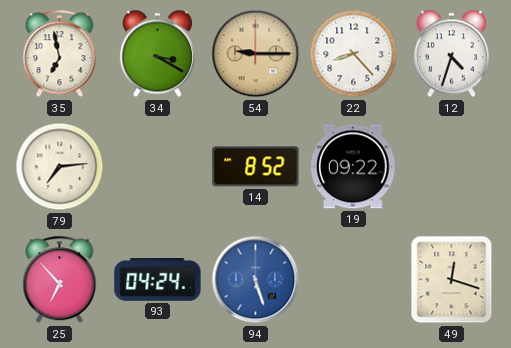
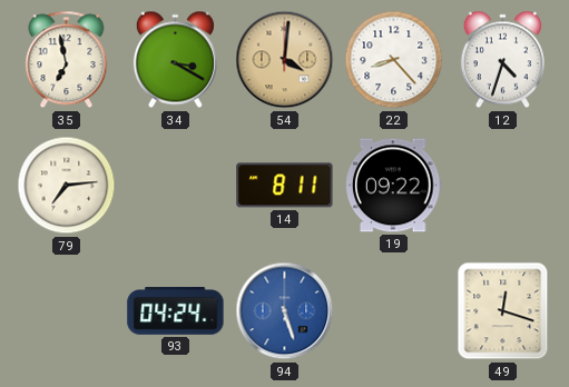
54: 9:15 -> 4:01 (285, 60)
14: 8:52 -> 8:11 (285, 186)
25: 6:53 -> none (60, 280)
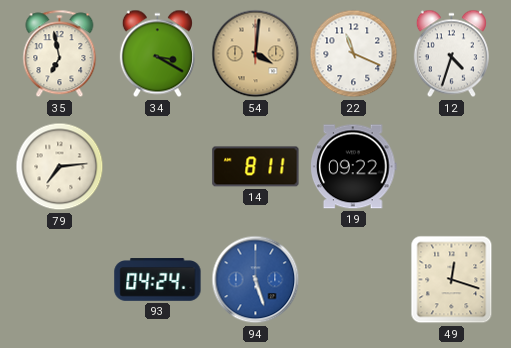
22: 8:23 -> 11:19 (354, 54)
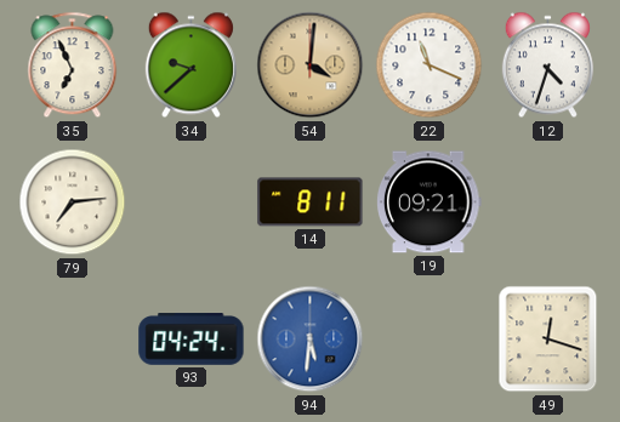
35: 6:58 -> 6:56 (73, 65)
34: 3:20 -> 9:38 (190, 65)
19: 09:22 -> 09:21 (430, 203)
94: 5:27 -> 5:31 (311, 340)
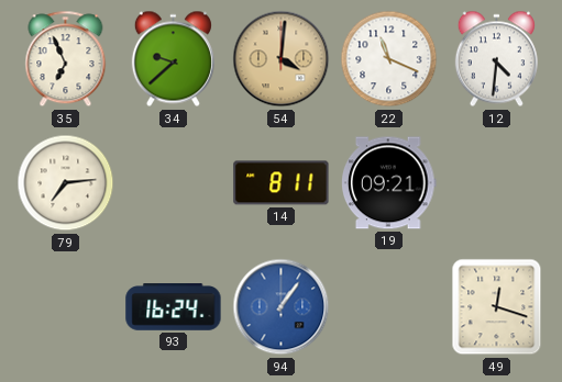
12: 4:33 -> 4:31 (496, 59)
93: 04:24 -> 16:24 (174, 307)
94: 5:31 -> 1:06 (282, 307)
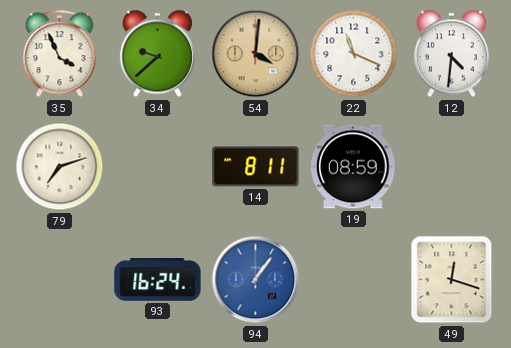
35: 6:56 -> 3:56 (60, 54)
79: 7:14 -> 7:12 (60, 167)
19: 09:21 -> 08:59 (354, 167)
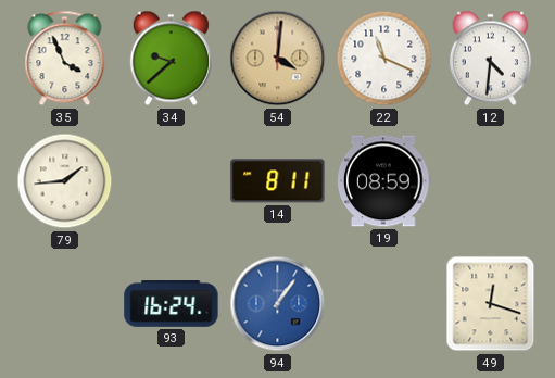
79: 7:12 -> 1:44 (65, 181)
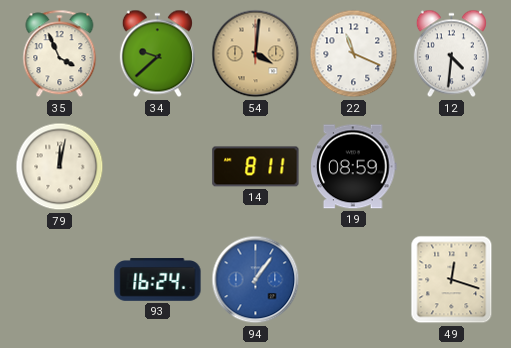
79: 1:44 -> 12:02 (60, 167)
